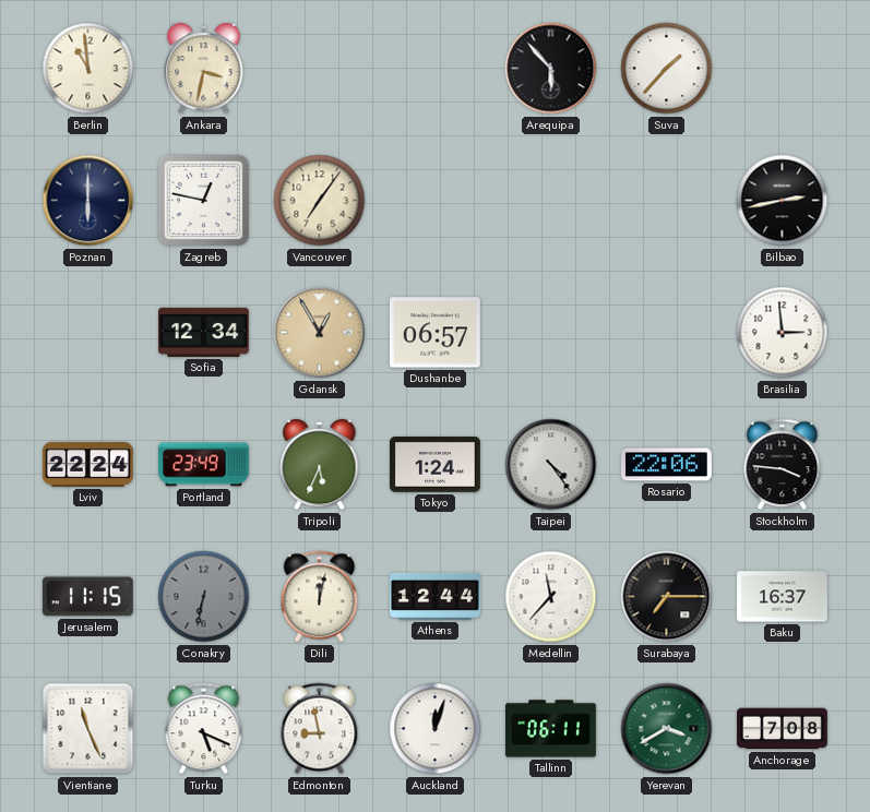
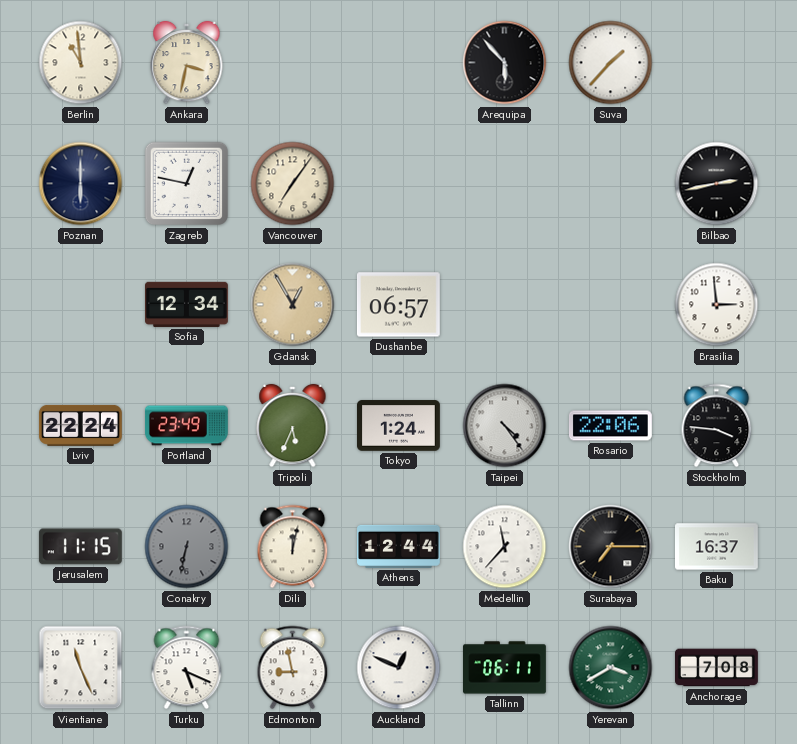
Auckland: 12:03 -> 12:49 (399, 668)
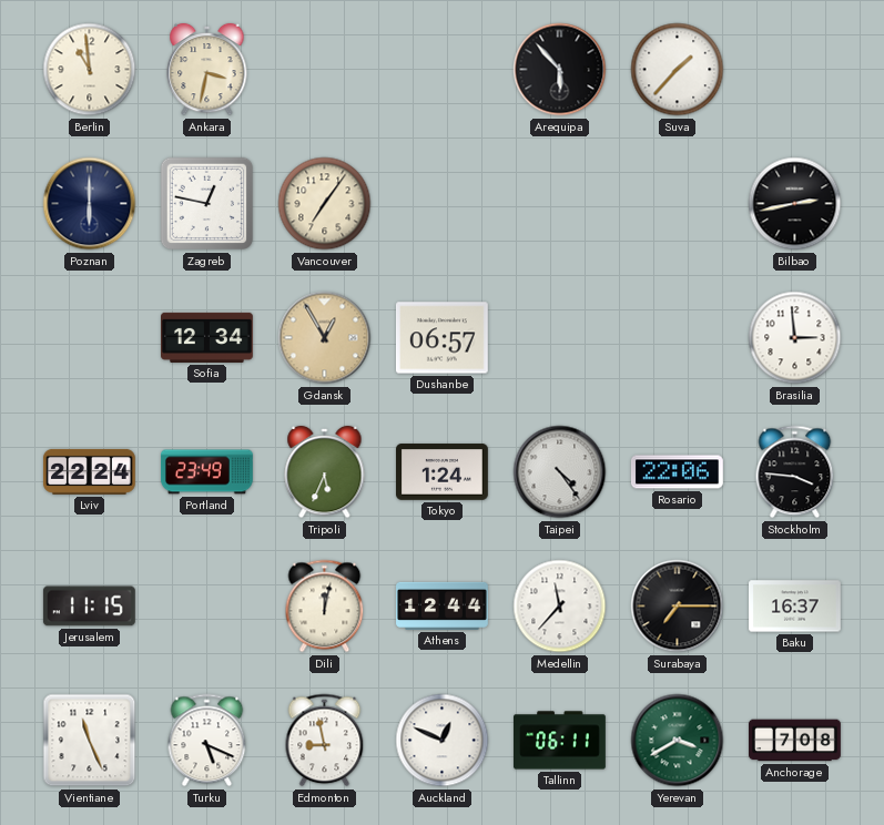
Conakry: 6:32 -> none (187, 547)
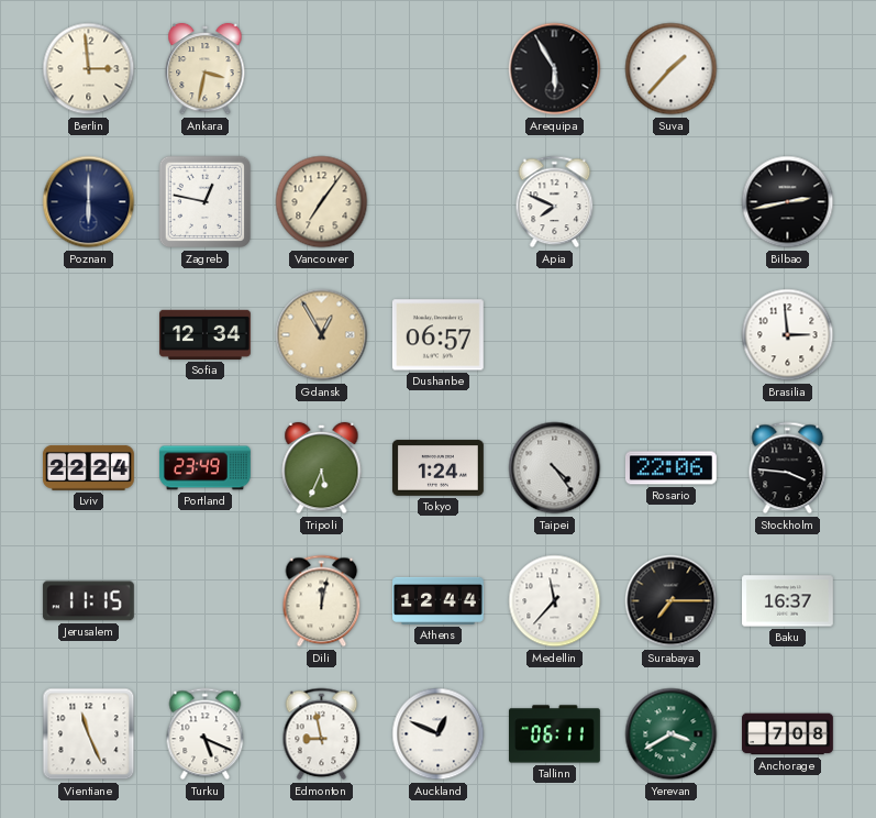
Berlin: 10:59 -> 2:59 (89, 69)
Arequipa: 5:53 -> 5:55 (555, 69)
Apia: none -> 7:49 (555, 202)
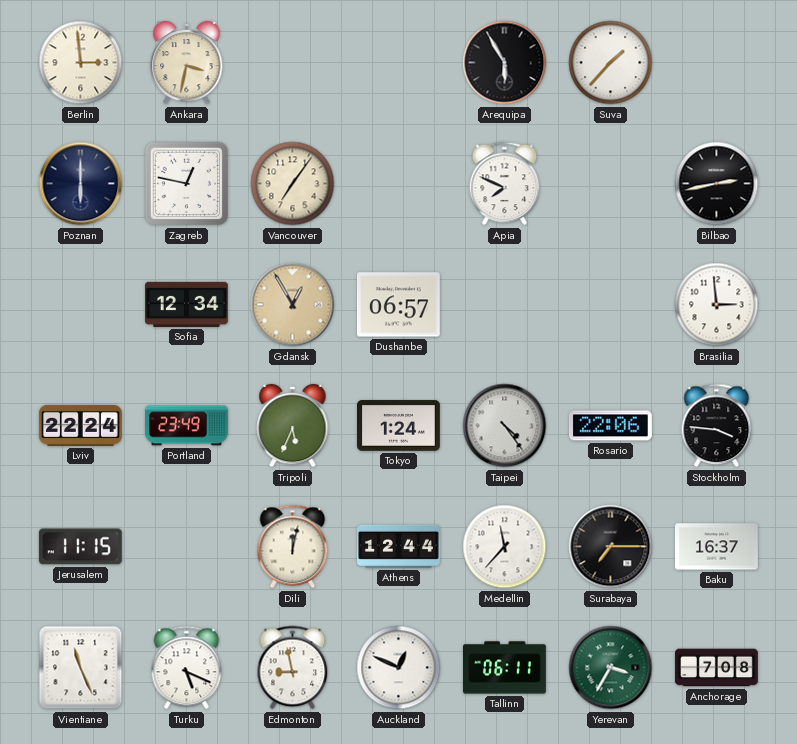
Yerevan: 3:40 -> 3:35 (611, 668)
